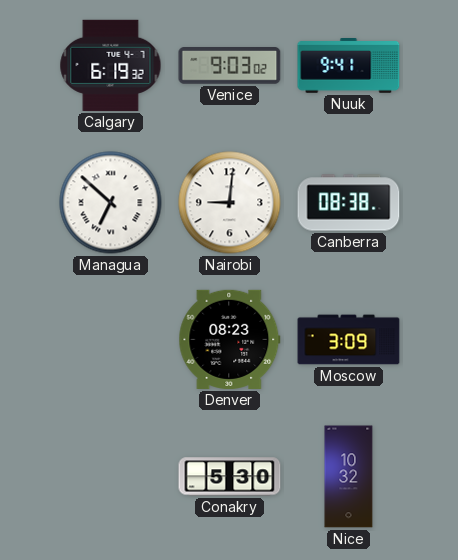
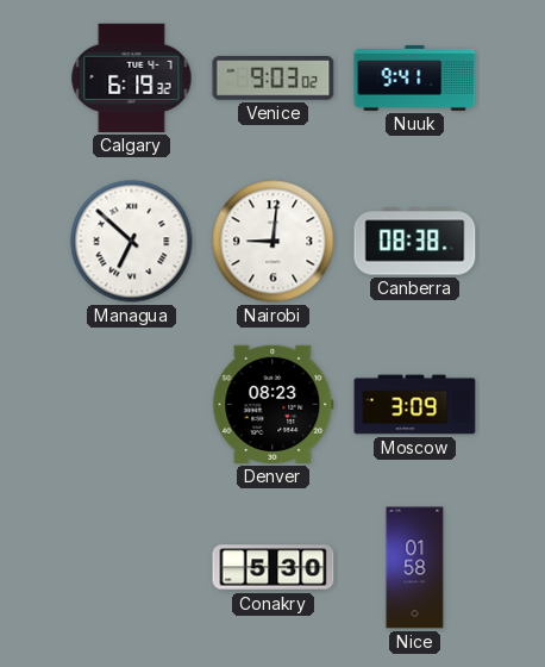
Nice: 10:32 -> 01:58 (415, 568)
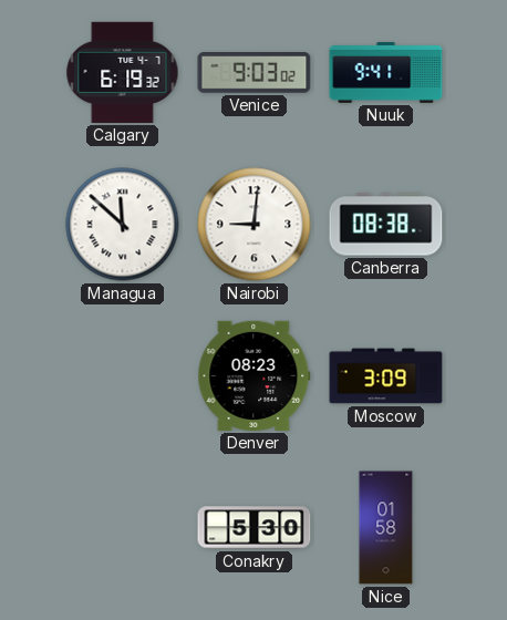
Managua: 6:52 -> 11:52 (123, 225)
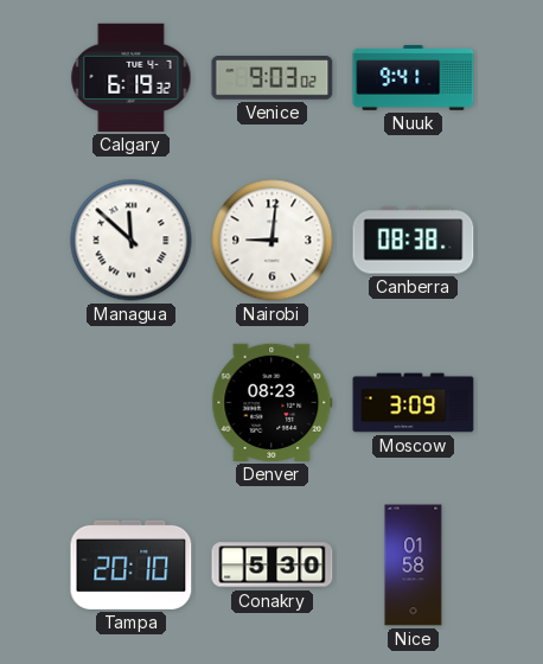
Tampa: none -> 20:10 (132, 564)
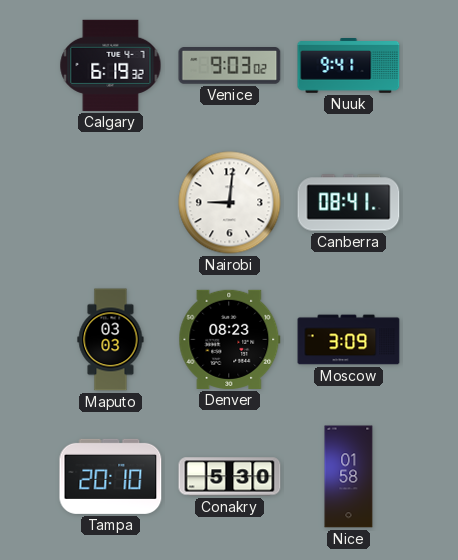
Managua: 11:52 -> none (132, 241)
Canberra: 08:38 -> 08:41 (349, 203)
Maputo: none -> 03:03 (111, 340)
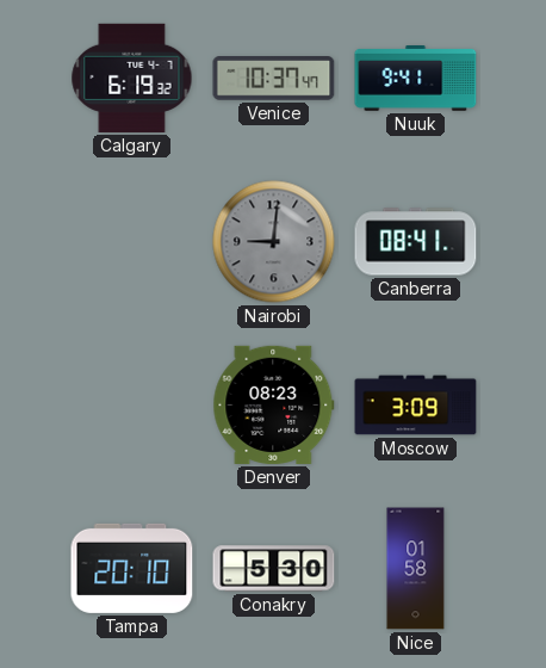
Venice: 9:03 -> 10:37 (274, 79)
Nairobi dial: white -> grey (274, 242)
Maputo: 03:03 -> none (111, 340)
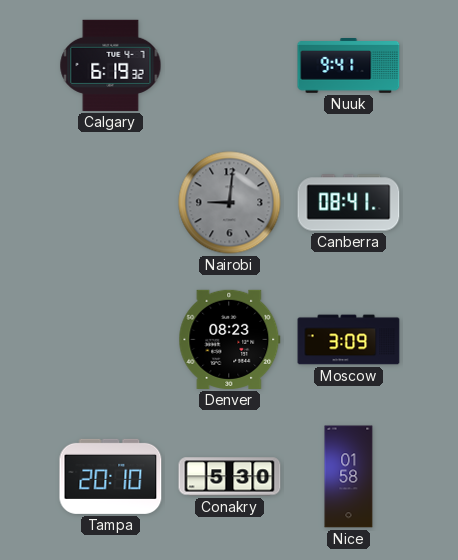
Venice: 10:37 -> none (274, 79)
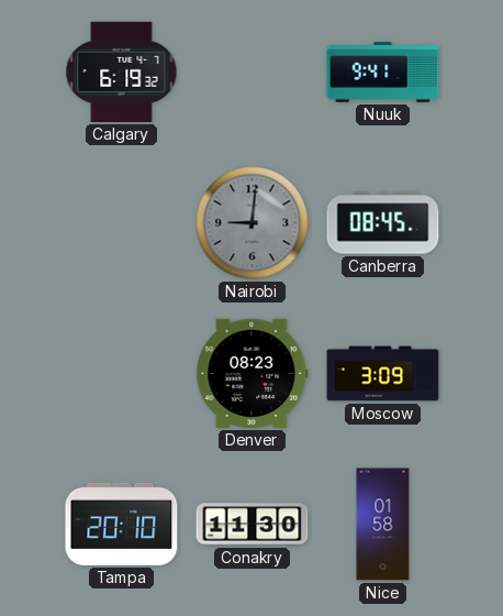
Canberra: 08:41 -> 08:45 (383, 223)
Conakry: 5:30 -> 11:30 (253, 525)
